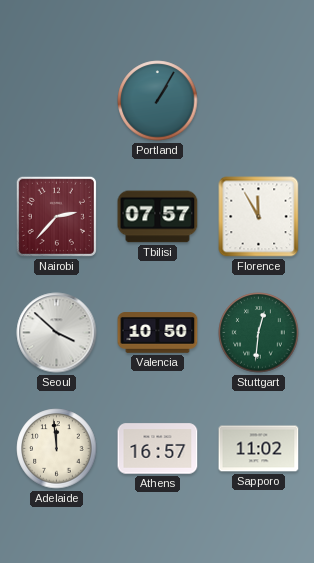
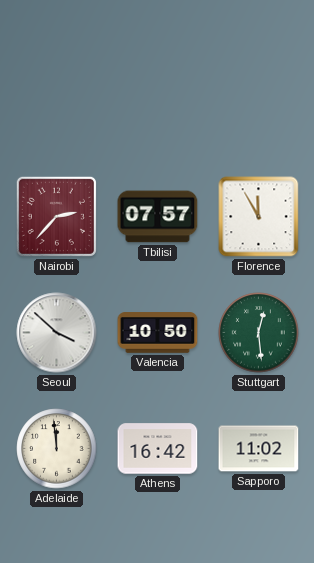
Portland: 1:05 -> none (158, 101)
Stuttgart: 12:31 -> 12:29 (259, 333)
Athens: 16:57 -> 16:42 (158, 449)
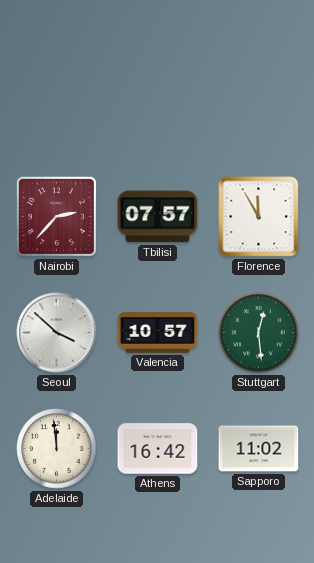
Valencia: 10:50 -> 10:57 (158, 333)
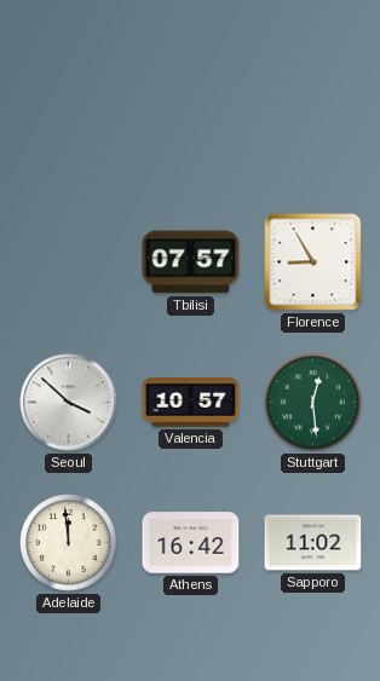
Nairobi: 2:37 -> none (56, 216)
Florence: 11:55 -> 8:55 (313, 262)
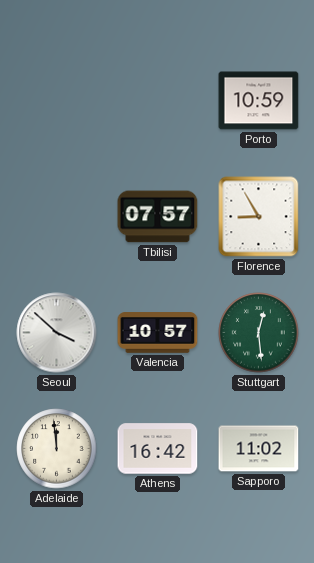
Porto: none -> 10:59 (259, 101)
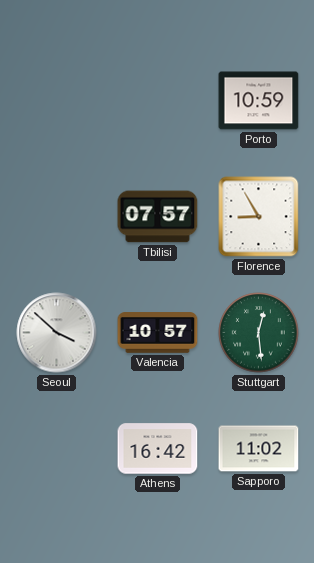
Adelaide: 11:59 -> none (57, 449)
